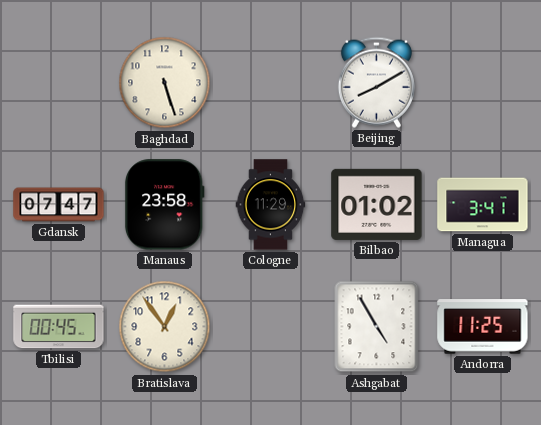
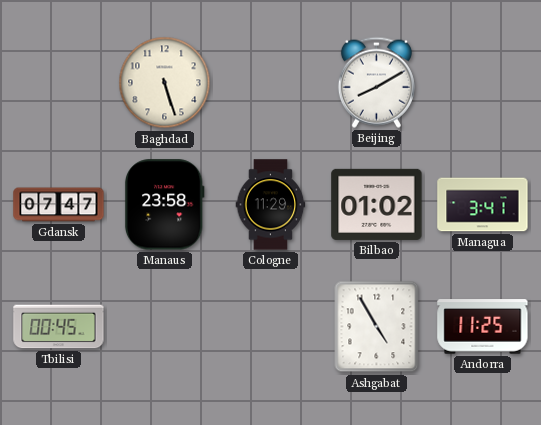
Bratislava: 12:54 -> none (165, 327)
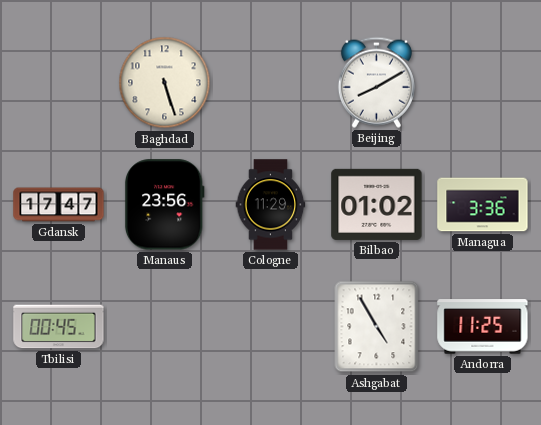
Gdansk: 07:47 -> 17:47 (59, 205)
Manaus: 23:58 -> 23:56 (164, 205)
Managua: 3:41 -> 3:36 (483, 205)
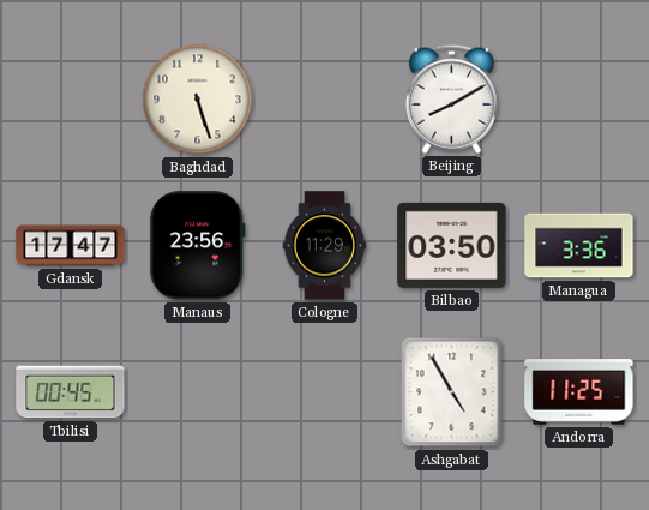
Bilbao: 01:02 -> 03:50 (452, 245)
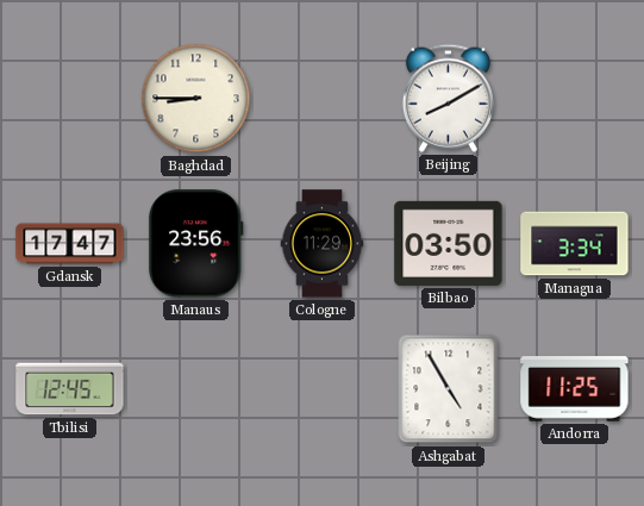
Baghdad: 5:27 -> 8:45 (196, 99)
Managua: 3:36 -> 3:34 (575, 244)
Tbilisi: 00:45 -> 12:45 (70, 389)
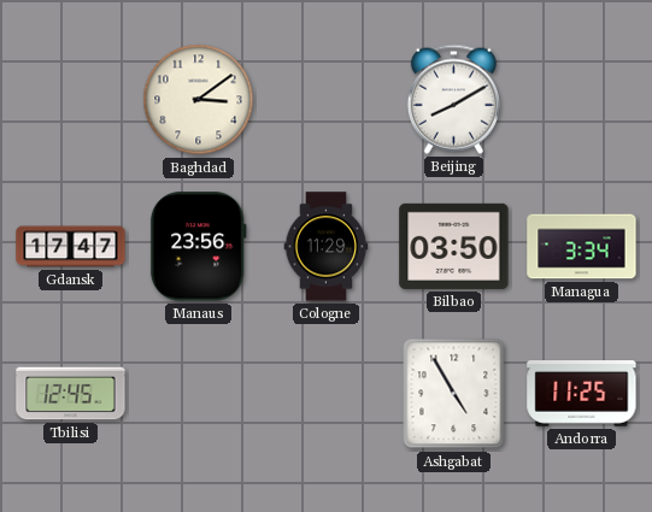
Baghdad: 8:45 -> 3:09 (199, 100)
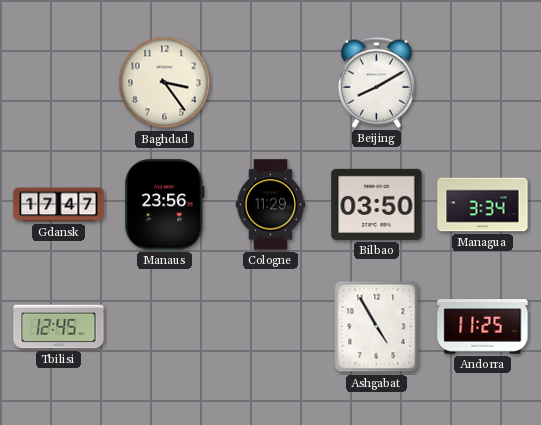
Baghdad: 3:09 -> 3:24 (165, 83)
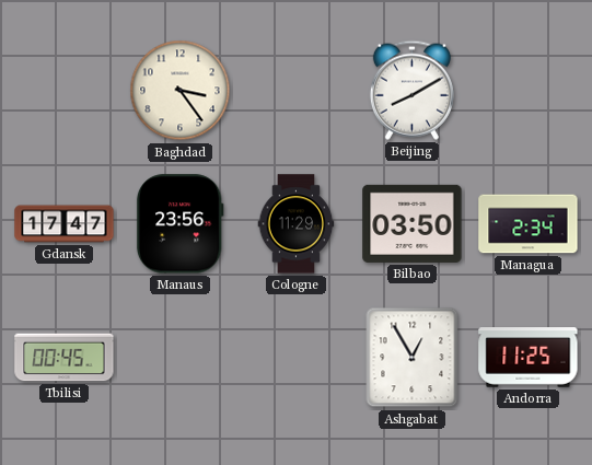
Managua: 3:34 -> 2:34 (529, 224)
Tbilisi: 12:45 -> 00:45 (65, 358)
Ashgabat: 4:55 -> 12:55 (413, 358)
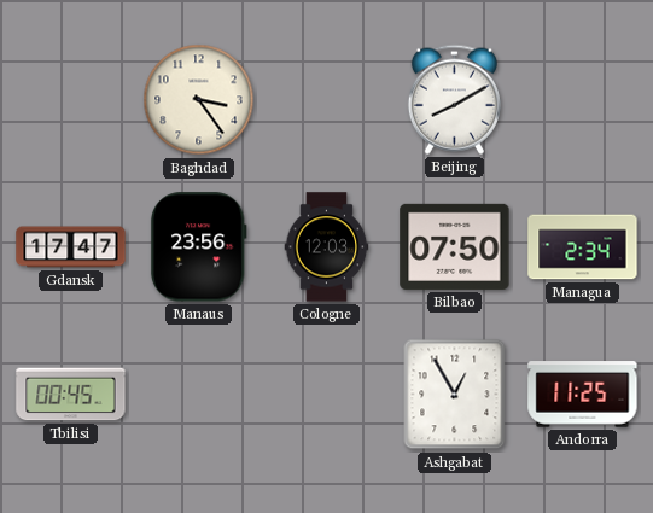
Cologne: 11:29 -> 12:03 (327, 247)
Bilbao: 03:50 -> 07:50 (455, 246)
